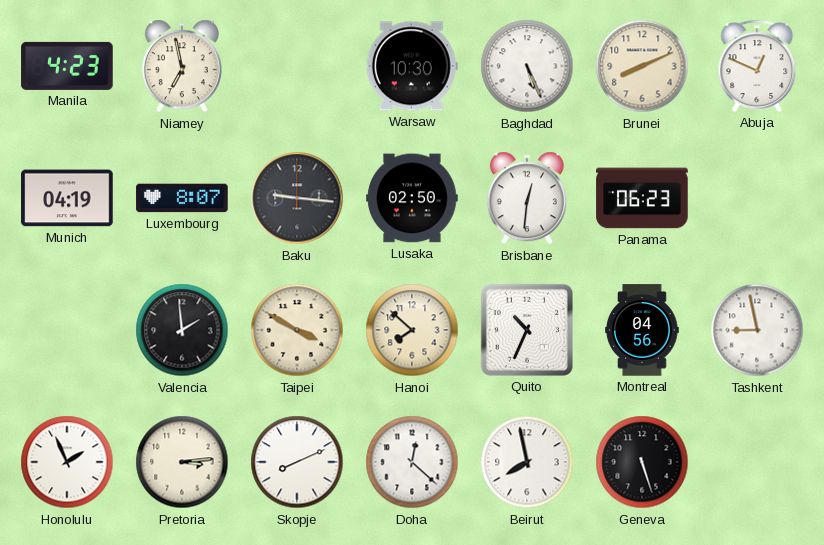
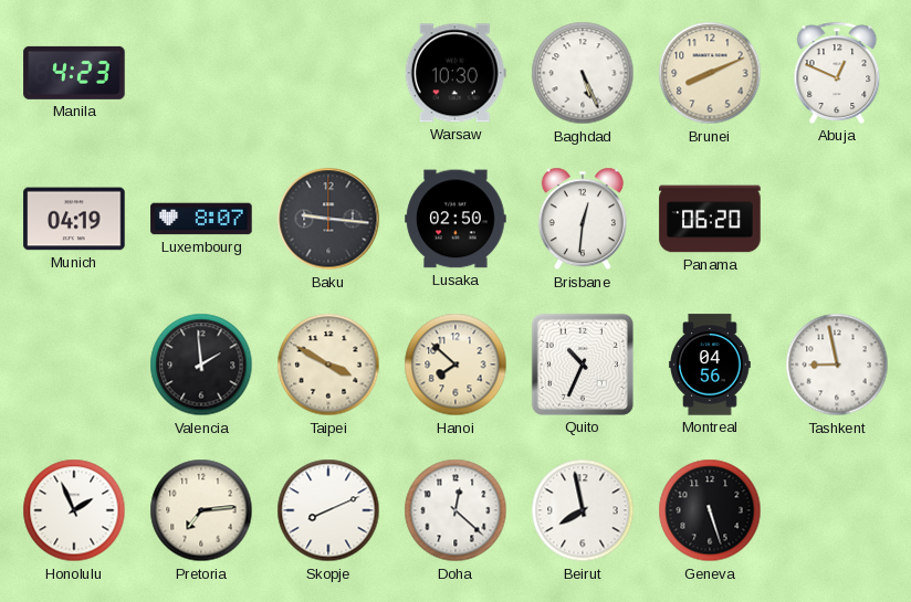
Niamey: 6:58 -> none (182, 66)
Panama: 06:23 -> 06:20 (710, 219)
Pretoria: 3:14 -> 7:14 (201, 510)
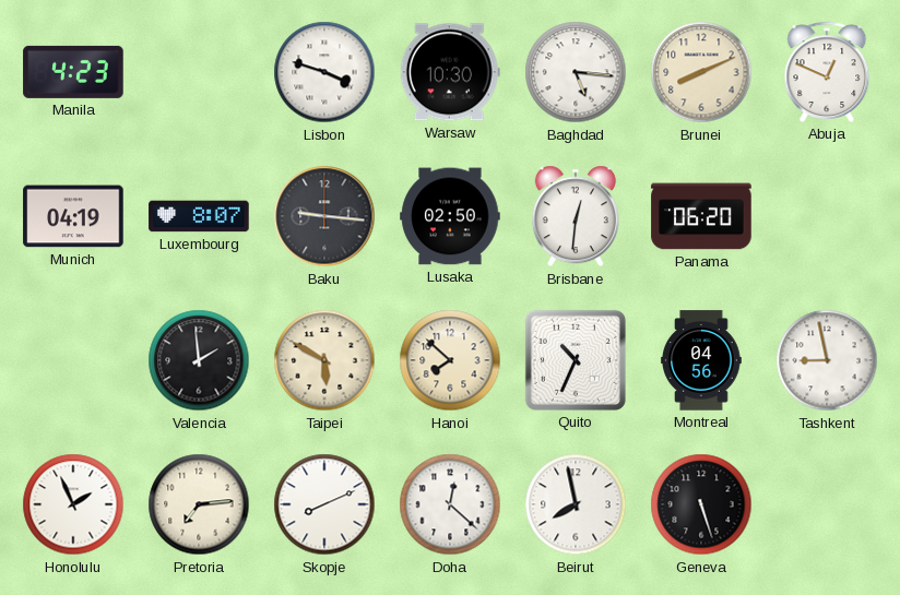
Lisbon: none -> 3:48 (324, 72)
Baghdad: 5:26 -> 5:16 (576, 72)
Taipei: 3:50 -> 5:50 (324, 360)
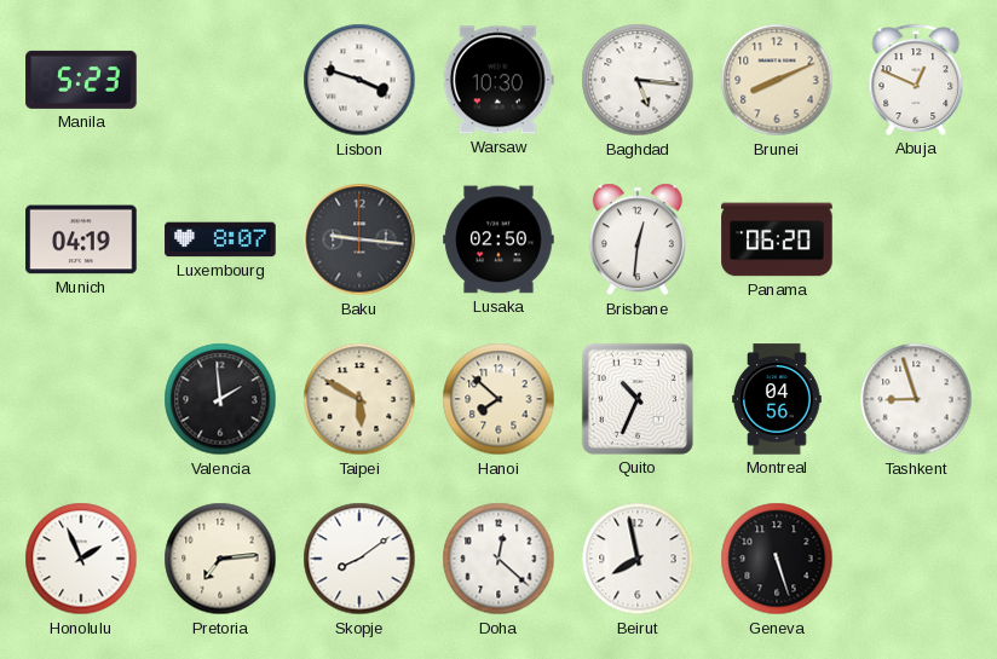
Manila: 4:23 -> 5:23 (81, 80)
Tashkent: 8:58 -> 8:57 (916, 399)
Skopje: 8:11 -> 8:09 (359, 559)
